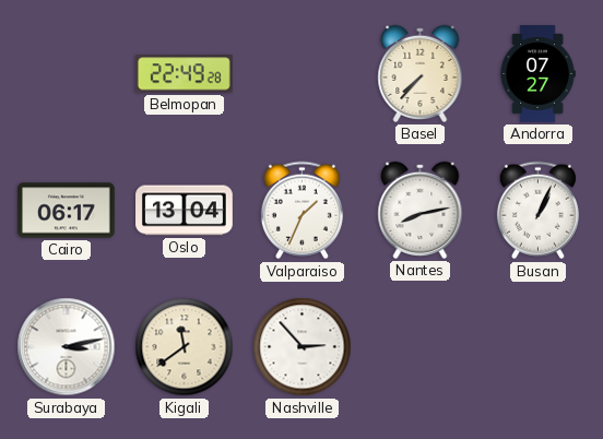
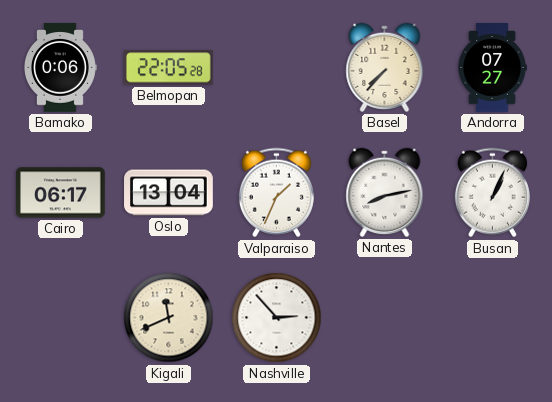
Bamako: none -> 0:06 (61, 68)
Belmopan: 22:49 -> 22:05 (168, 68)
Surabaya: 3:13 -> none (67, 347)
Kigali: 11:39 -> 11:41 (169, 318)
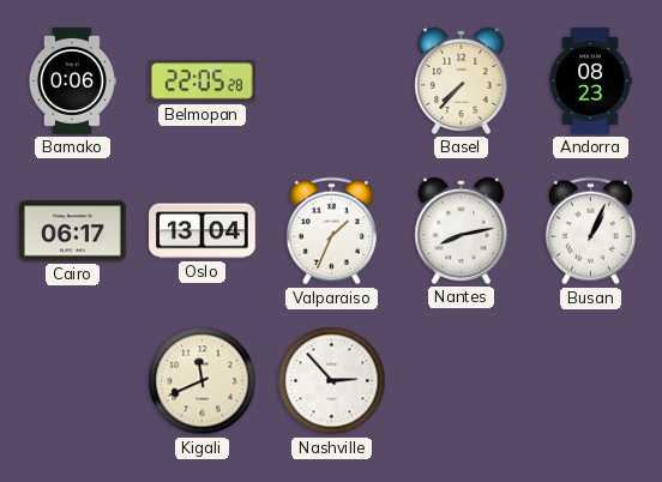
Andorra: 07:27 -> 08:23 (590, 82)
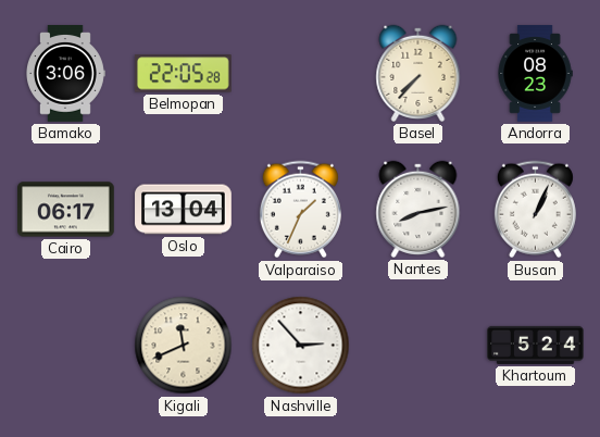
Bamako: 0:06 -> 3:06 (66, 74)
Khartoum: none -> 5:24 (536, 345)
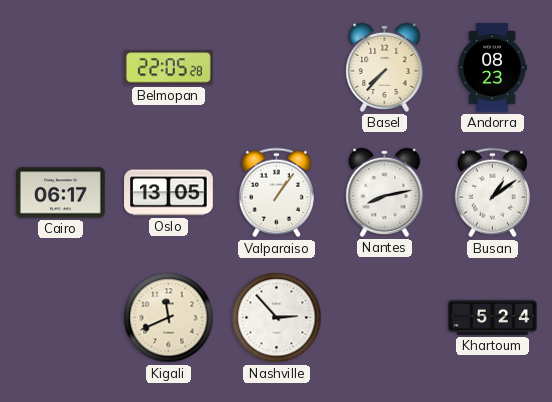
Bamako: 3:06 -> none (66, 74)
Oslo: 13:04 -> 13:05 (169, 193)
Valparaiso: 1:34 -> 1:06 (276, 193)
Busan: 1:04 -> 1:09 (492, 193)
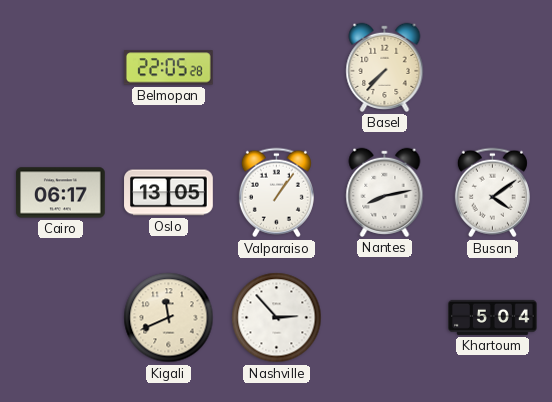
Andorra: 08:23 -> none (492, 68)
Busan: 1:09 -> 4:09 (492, 193)
Khartoum: 5:24 -> 5:04 (493, 317)
